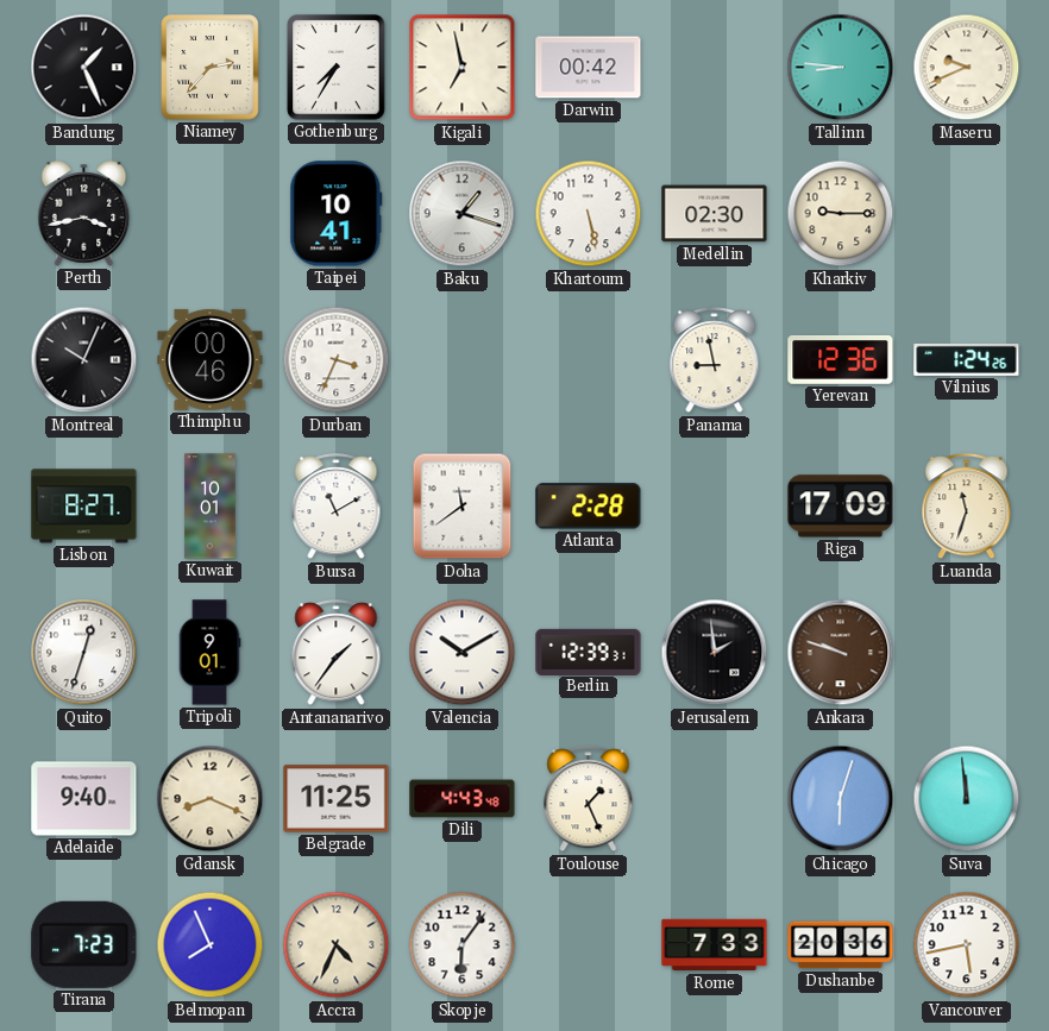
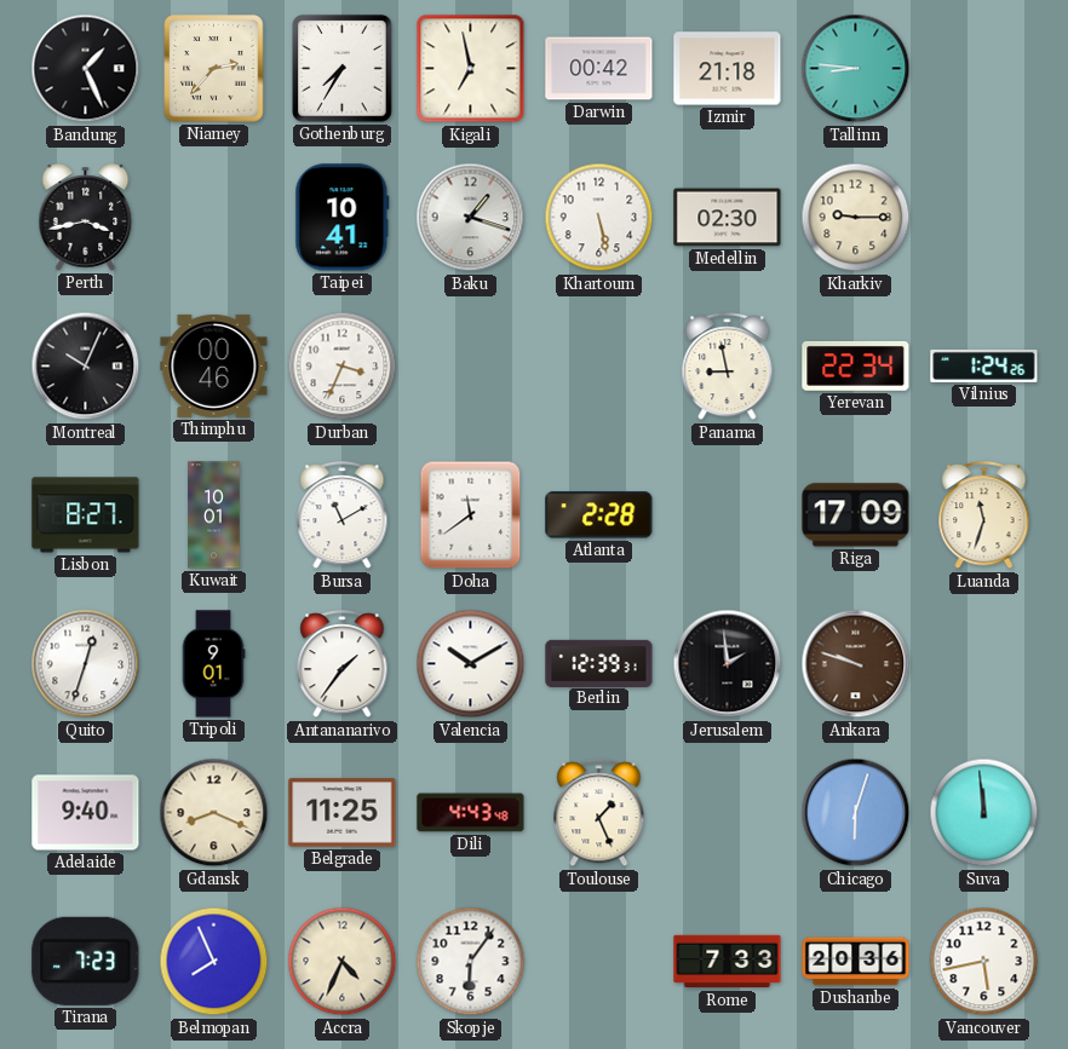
Izmir: none -> 21:18 (728, 69)
Maseru: 9:41 -> none (967, 68)
Yerevan: 12:36 -> 22:34 (856, 367)
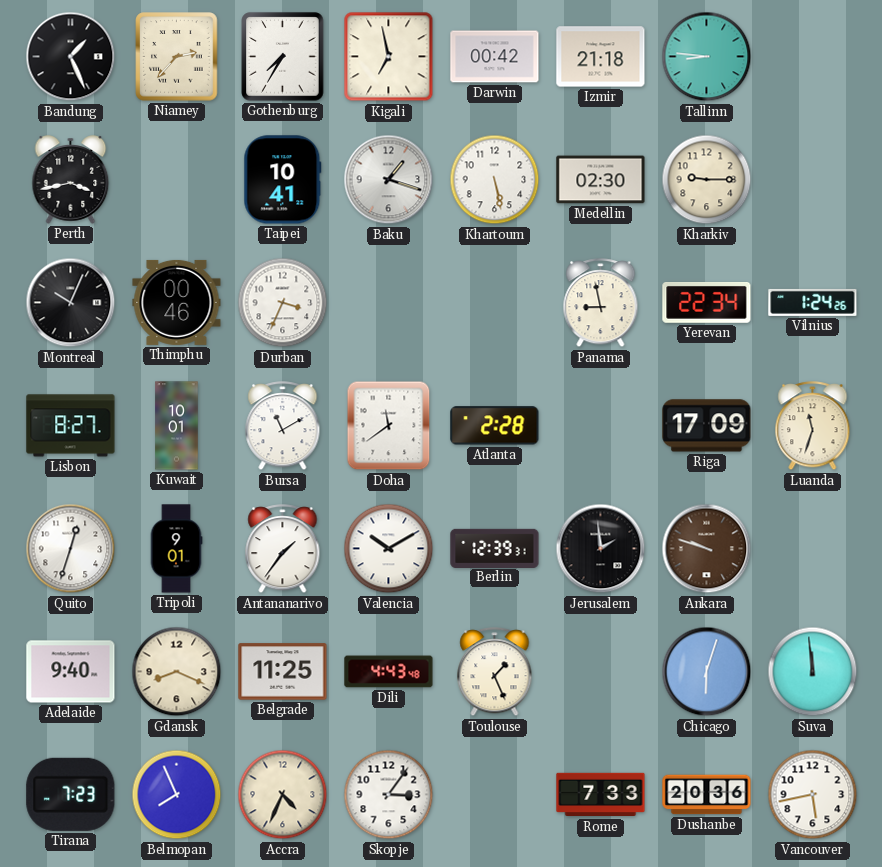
Skopje: 6:06 -> 3:06 (389, 795)
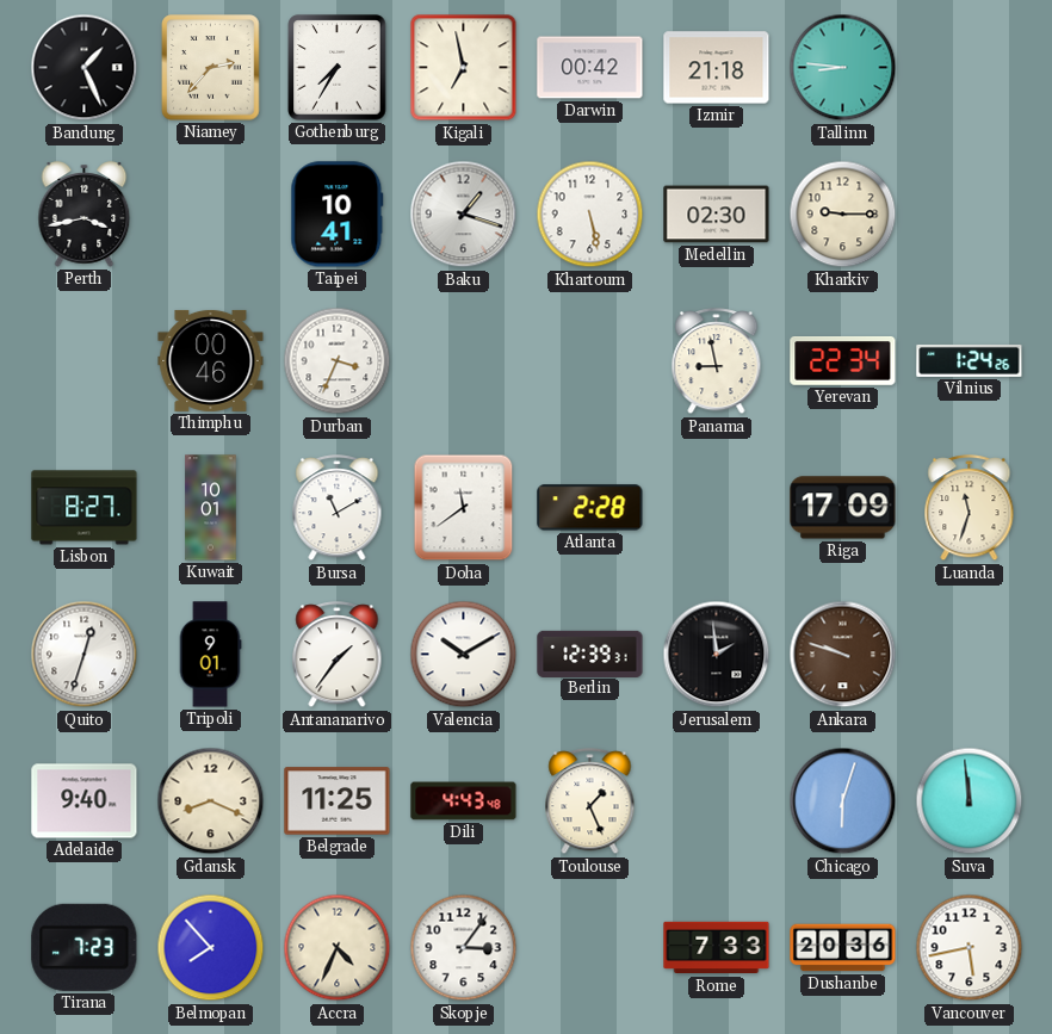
Montreal: 10:04 -> none (71, 303)
Belmopan: 7:56 -> 7:53 (211, 948)
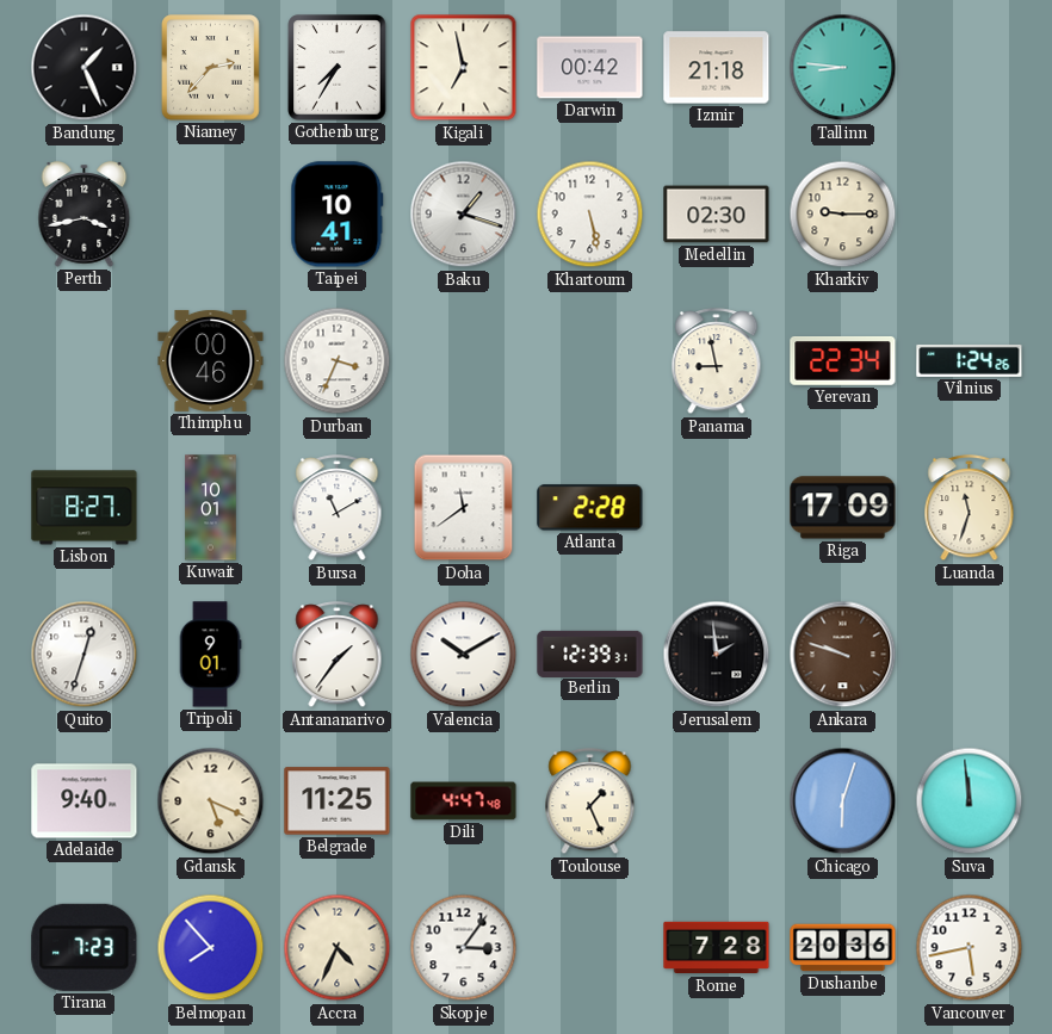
Gdansk: 8:19 -> 5:19 (211, 801)
Dili: 4:43 -> 4:47 (464, 801)
Rome: 7:33 -> 7:28 (717, 948)
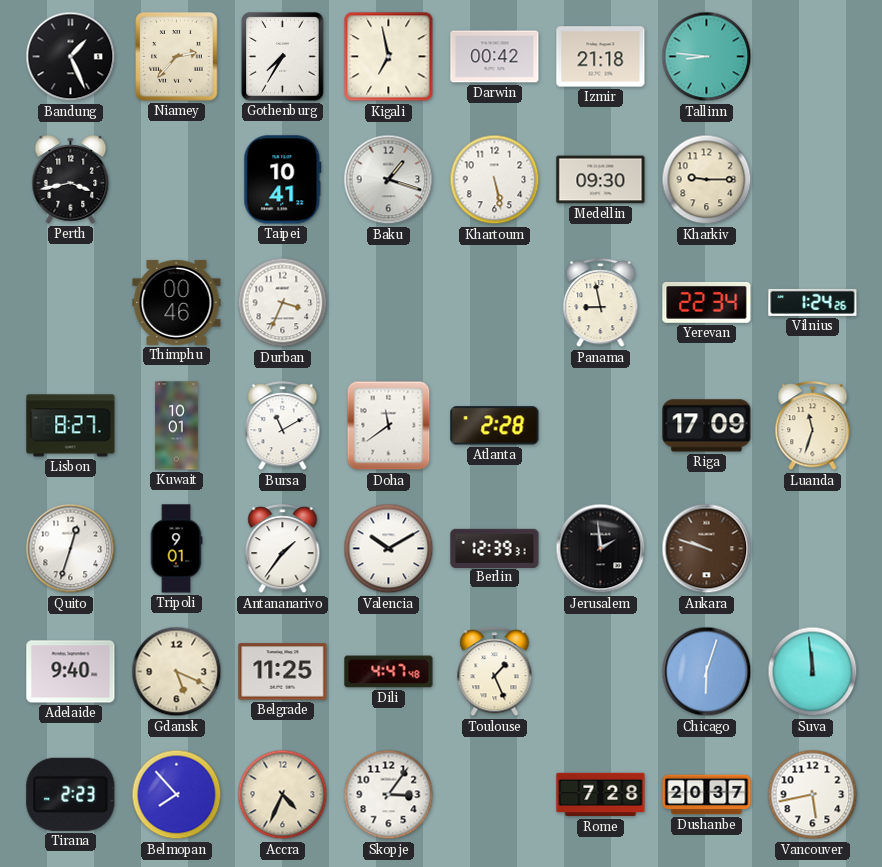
Medellin: 02:30 -> 09:30 (601, 180)
Tirana: 7:23 -> 2:23 (71, 794)
Dushanbe: 20:36 -> 20:37 (707, 795)
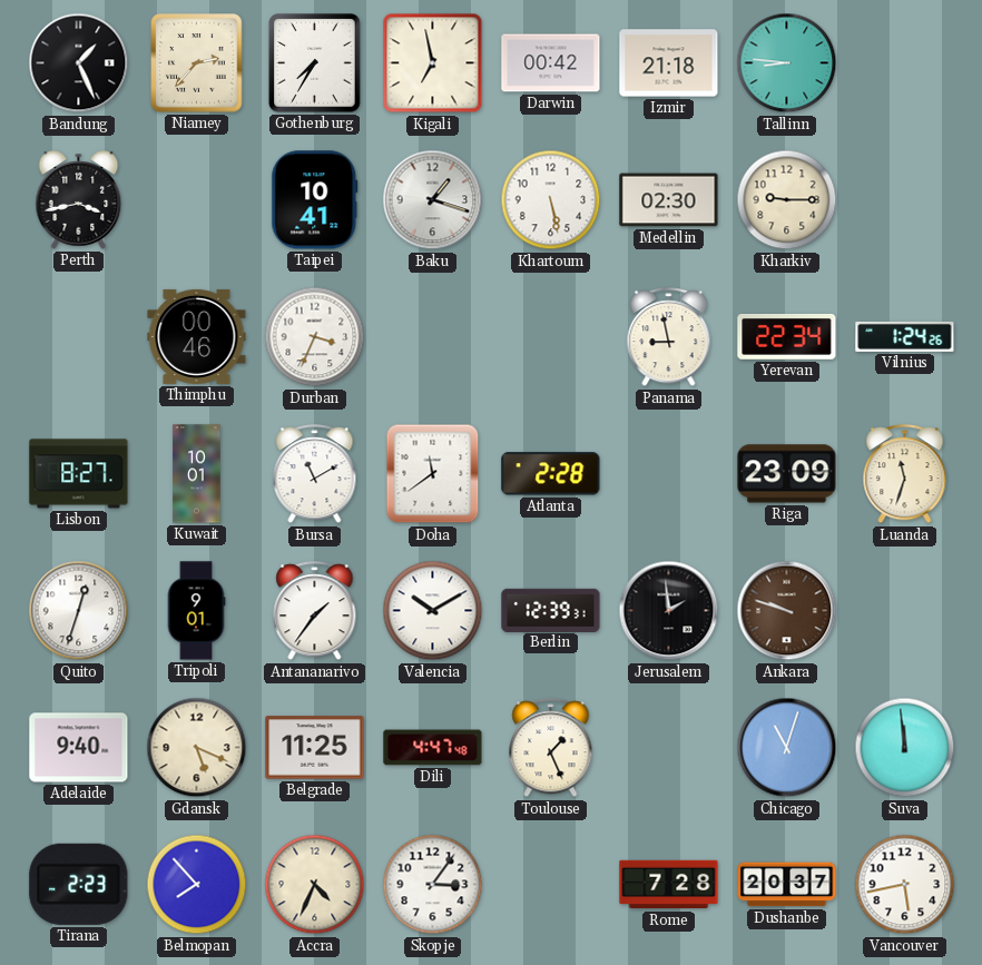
Medellin: 09:30 -> 02:30 (669, 200)
Riga: 17:09 -> 23:09 (787, 474)
Chicago: 6:03 -> 11:03 (787, 748)
